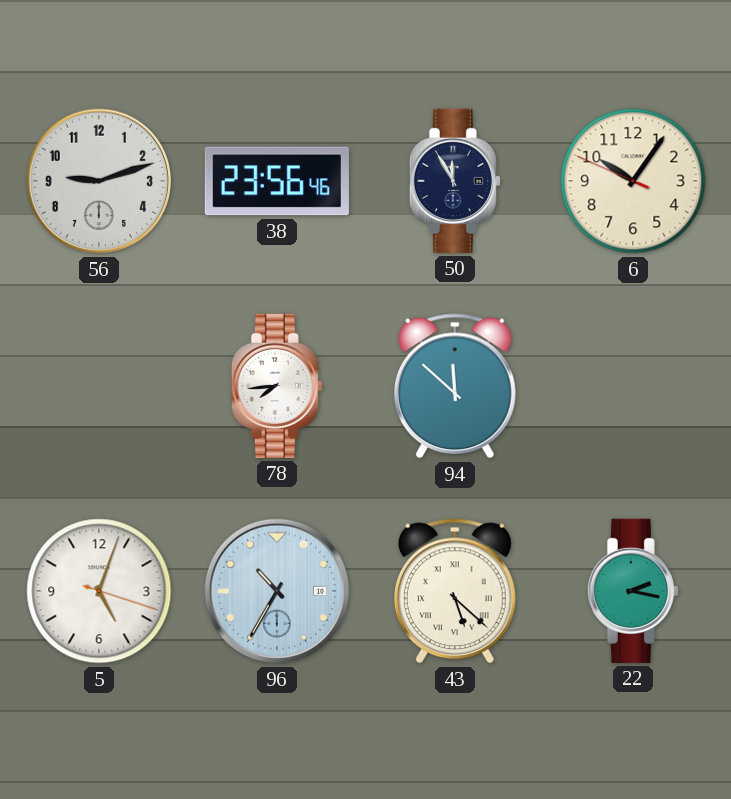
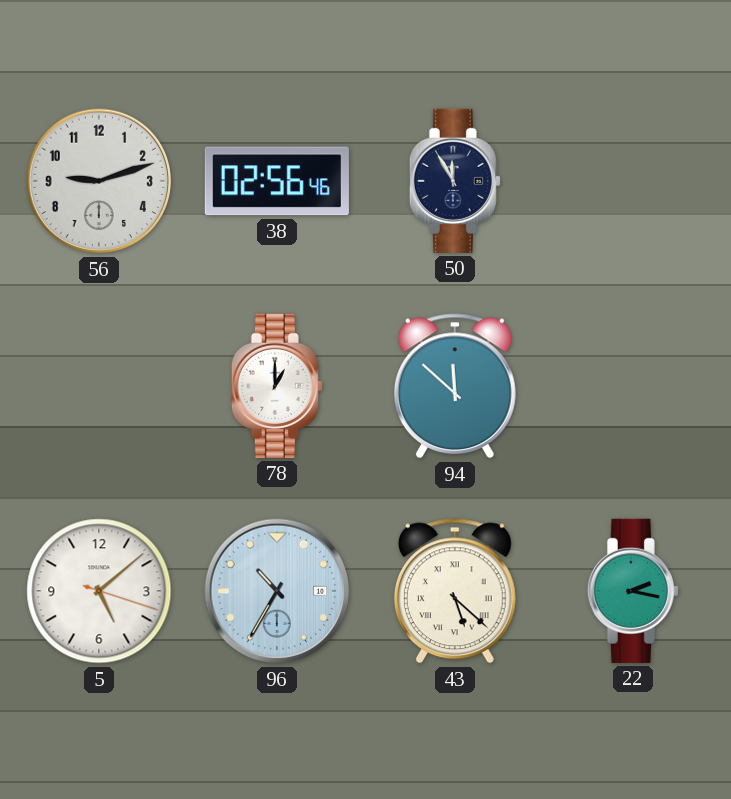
38: 23:56 -> 02:56 (277, 181)
6: 10:05 -> none (633, 181)
78: 7:44 -> 1:00 (277, 386)
5: 5:03 -> 5:08 (99, 591)
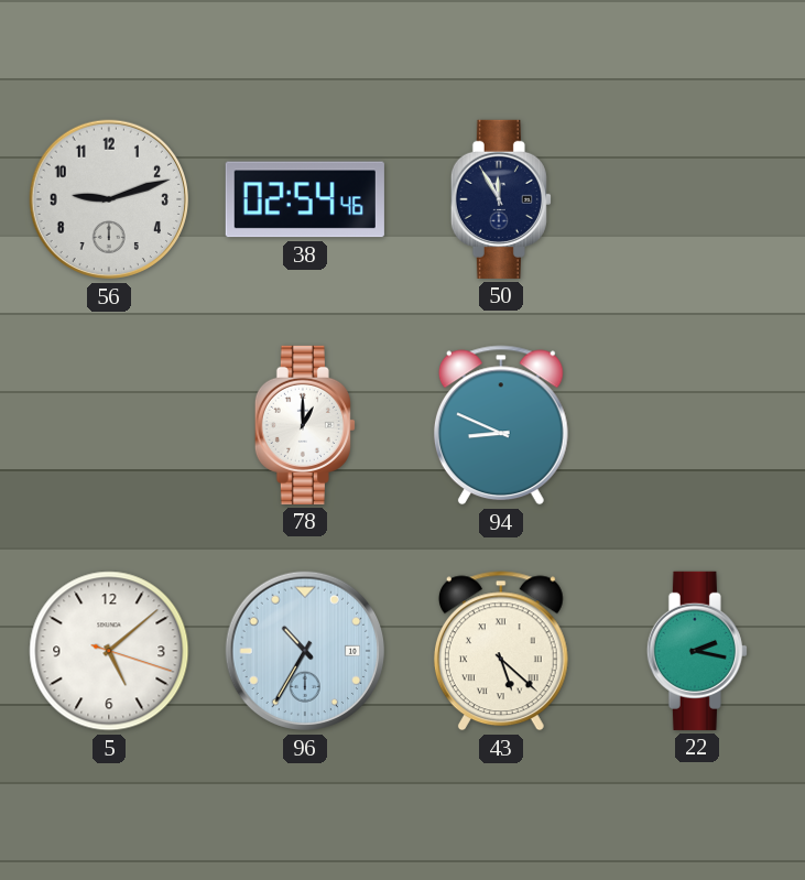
38: 02:56 -> 02:54 (305, 199)
94: 11:52 -> 8:49 (501, 425)
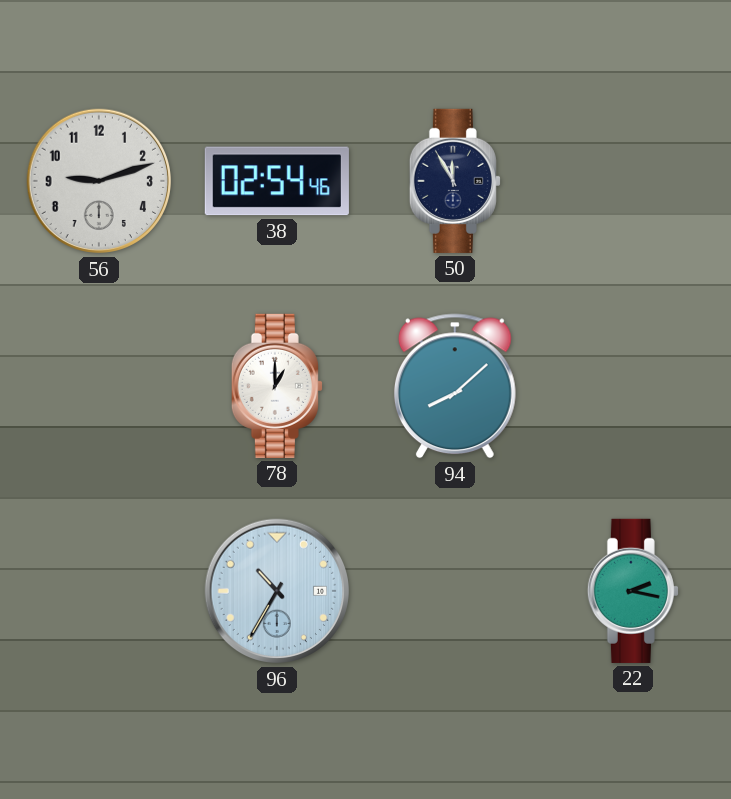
94: 8:49 -> 8:08 (455, 386)
5: 5:08 -> none (109, 651)
43: 5:22 -> none (501, 651)
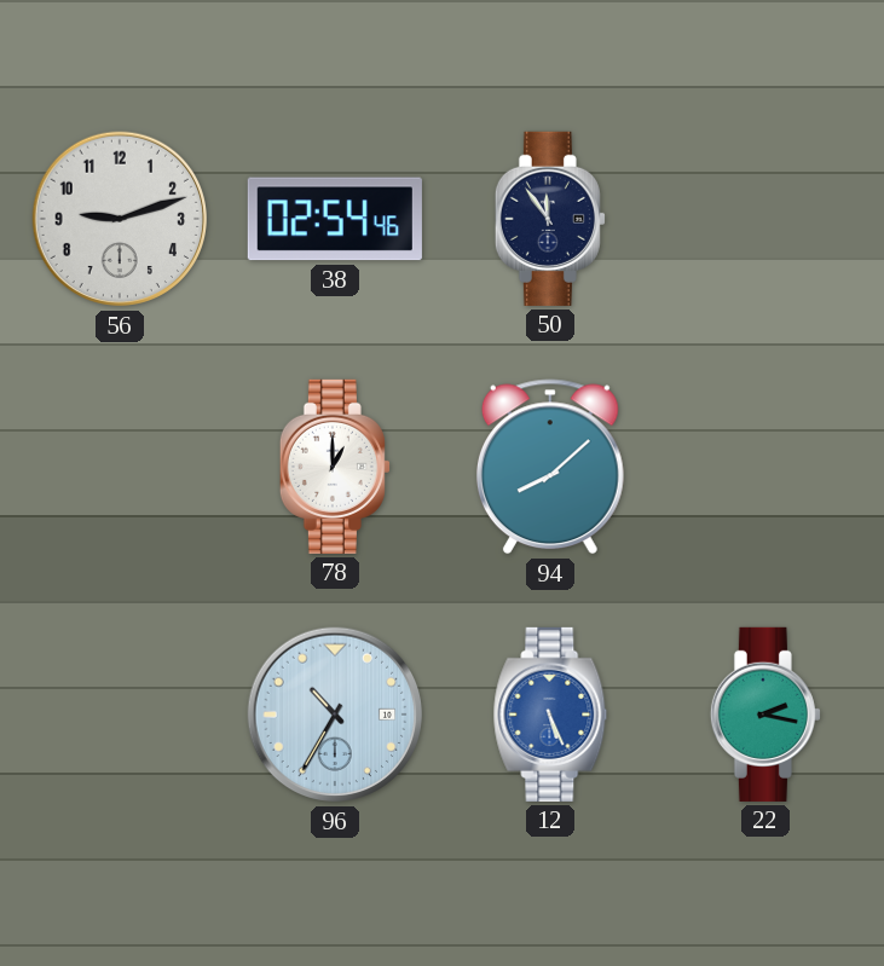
50: 11:55 -> 11:54 (550, 219)
12: none -> 5:26 (550, 715)
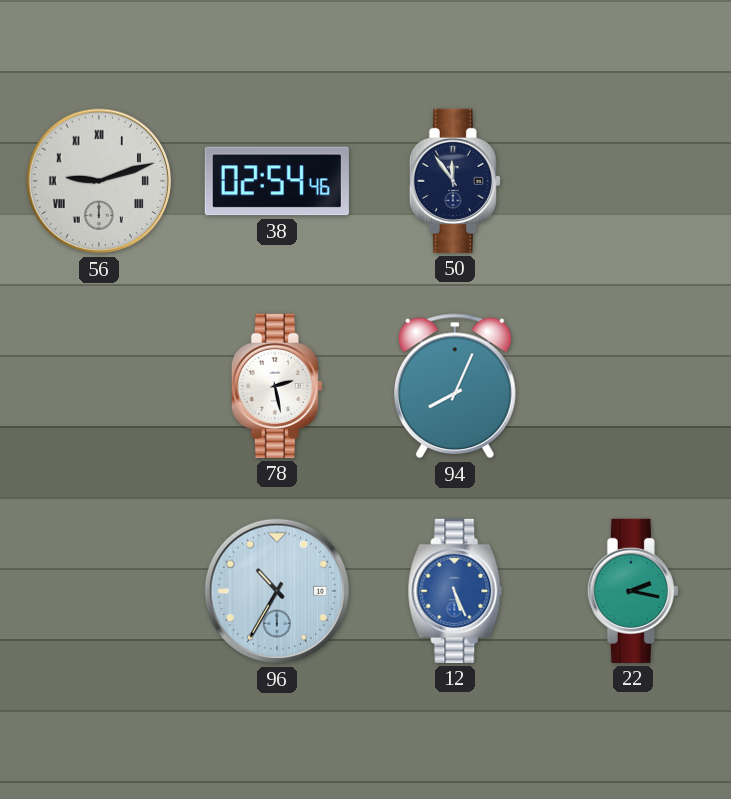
56 numerals: Arabic -> Roman (99, 181)
78: 1:00 -> 2:28 (277, 386)
94: 8:08 -> 8:04 (455, 386)
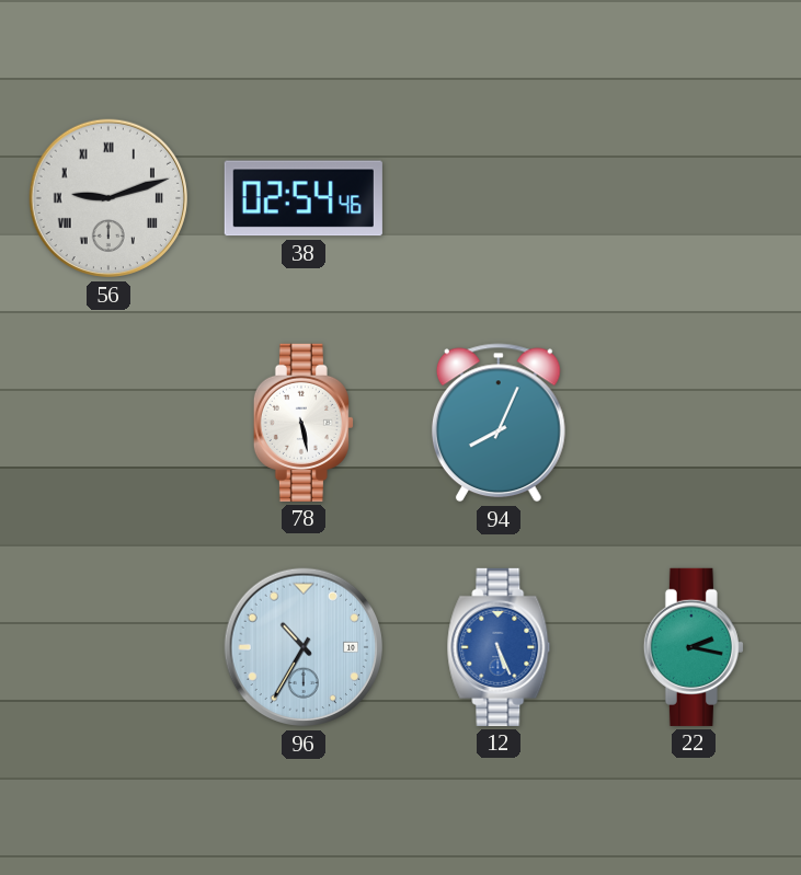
50: 11:54 -> none (455, 181)
78: 2:28 -> 5:28 (304, 423)
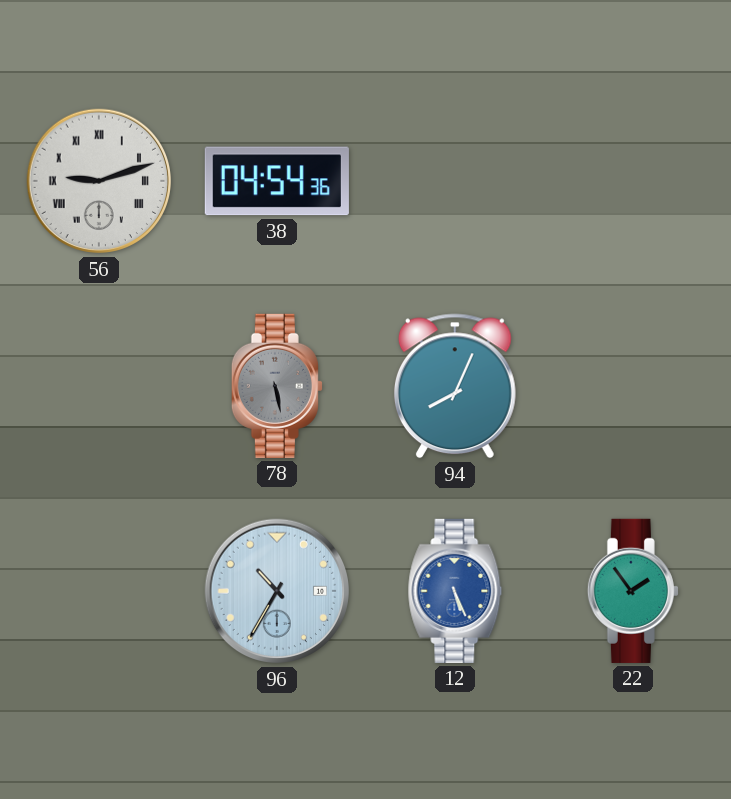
38: 02:54 -> 04:54 (277, 181)
78 dial: white -> grey (277, 386)
22: 2:17 -> 1:54 (633, 591)
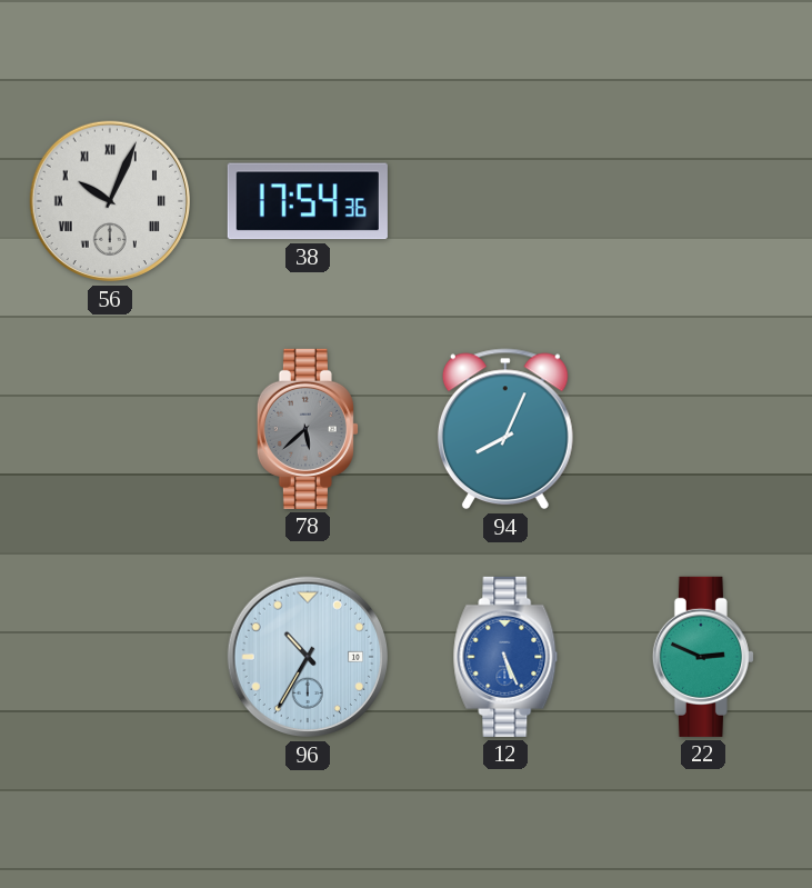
56: 9:12 -> 10:04 (110, 201)
38: 04:54 -> 17:54 (308, 201)
78: 5:28 -> 5:38 (308, 429)
22: 1:54 -> 2:49 (703, 657)
